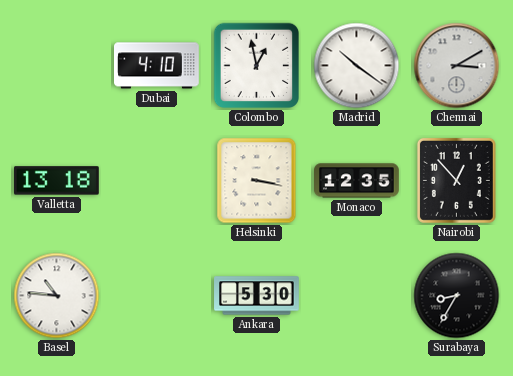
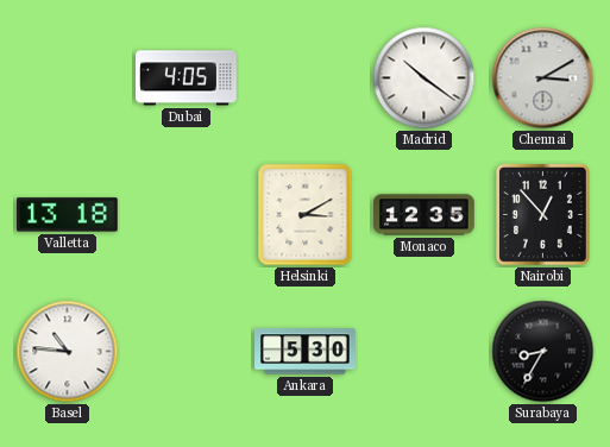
Dubai: 4:10 -> 4:05 (187, 78)
Colombo: 12:58 -> none (257, 66)
Helsinki: 3:17 -> 3:10 (306, 215)
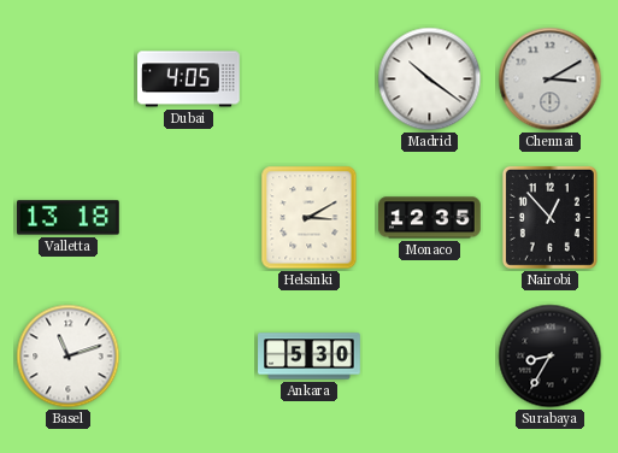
Basel: 10:46 -> 11:12 (69, 357)
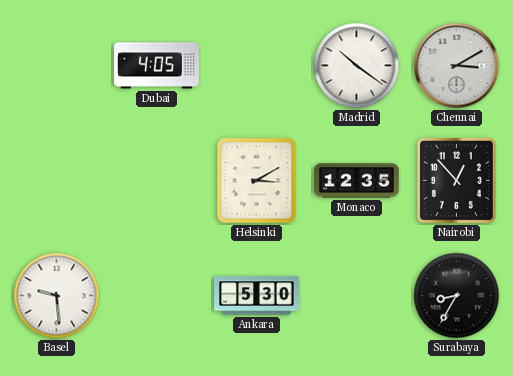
Valletta: 13:18 -> none (69, 218)
Basel: 11:12 -> 9:29 (57, 296)
